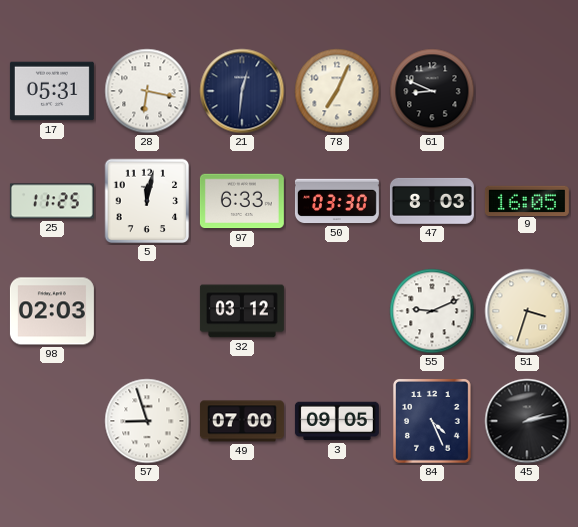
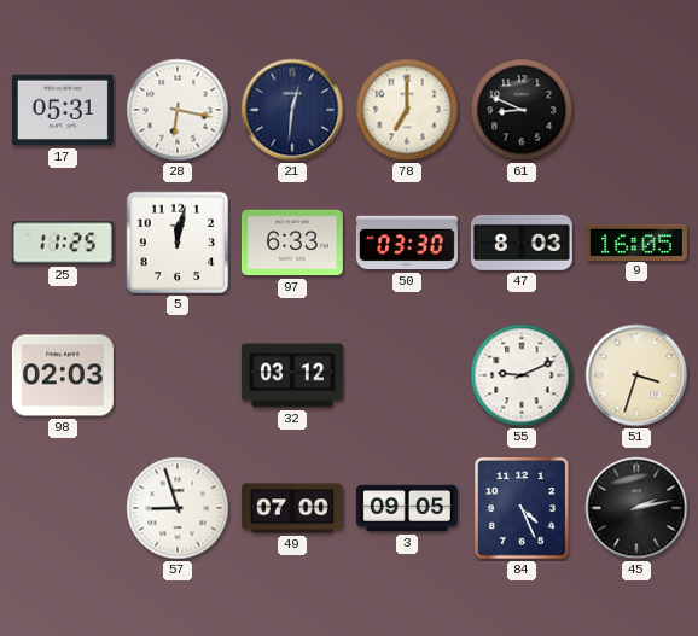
78: 7:04 -> 7:00 (407, 110)
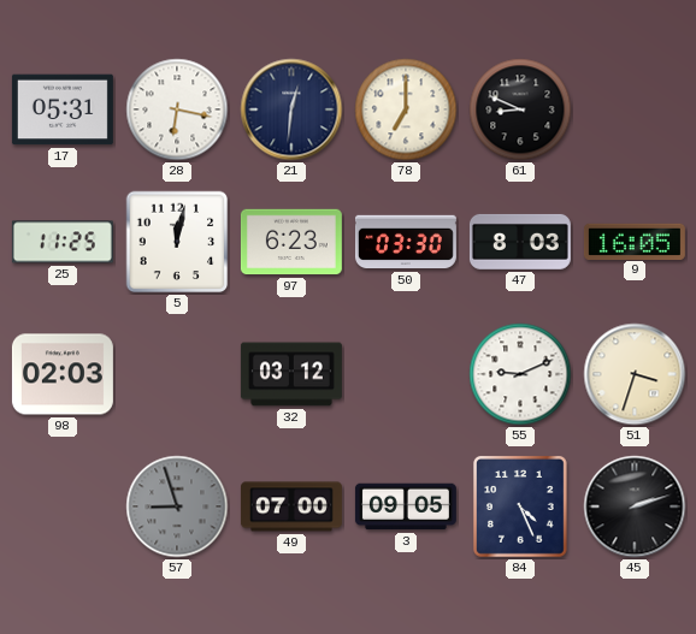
97: 6:33 -> 6:23 (291, 242)
57 dial: white -> grey (177, 506)
45: 2:13 -> 2:12 (635, 506)
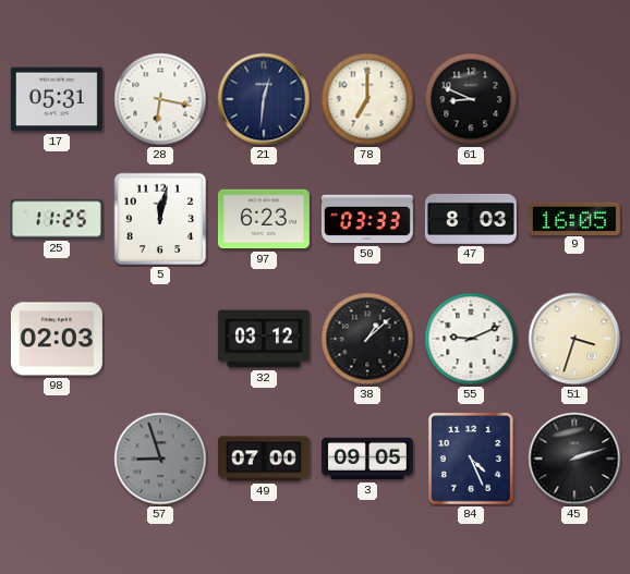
50: 03:30 -> 03:33 (367, 219)
38: none -> 1:08 (367, 339)
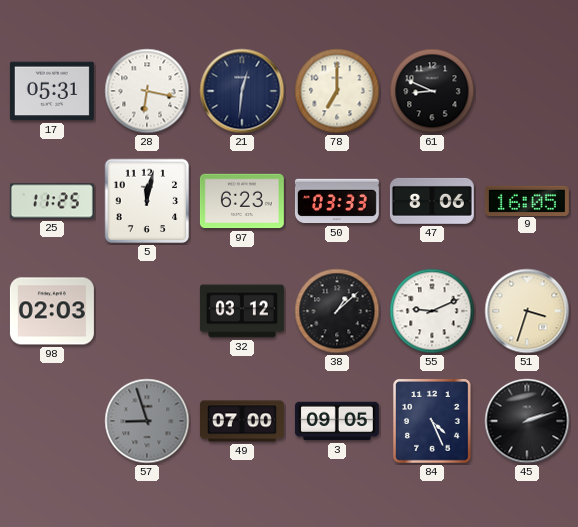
47: 8:03 -> 8:06 (432, 201)
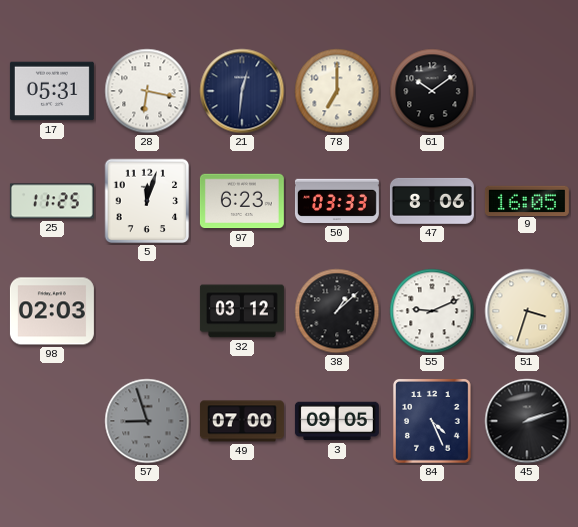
61: 8:49 -> 10:09 (432, 91)
5: 12:02 -> 12:03 (147, 201)
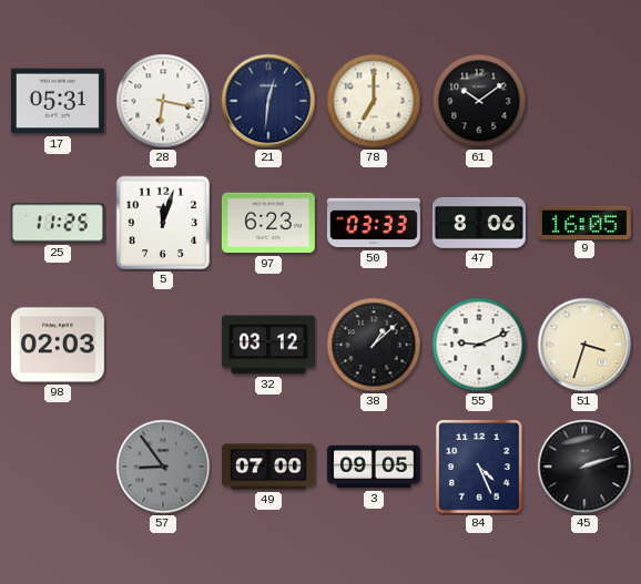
57: 8:57 -> 8:54 (163, 467)
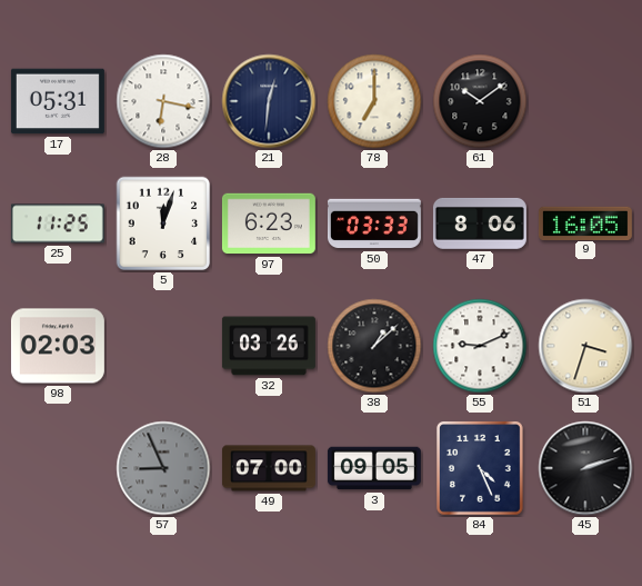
32: 03:12 -> 03:26 (269, 346)
57: 8:54 -> 8:56 (163, 468)
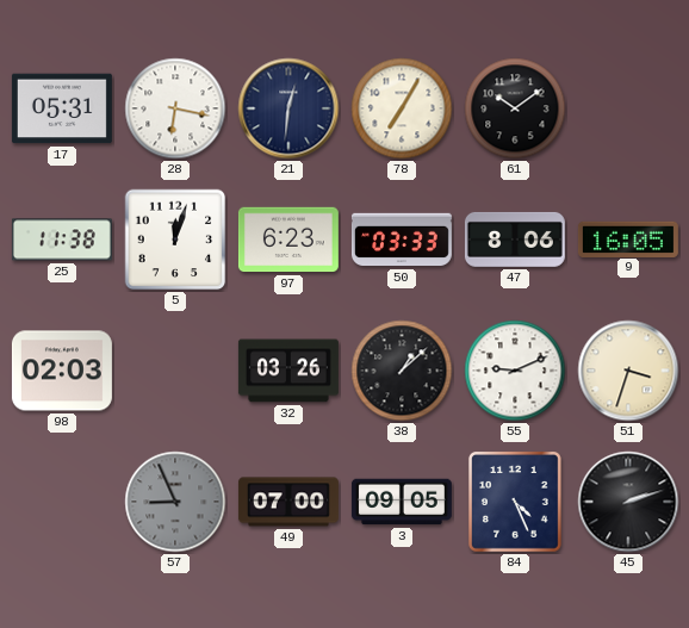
78: 7:00 -> 7:05 (402, 108)
25: 11:25 -> 11:38 (62, 240)
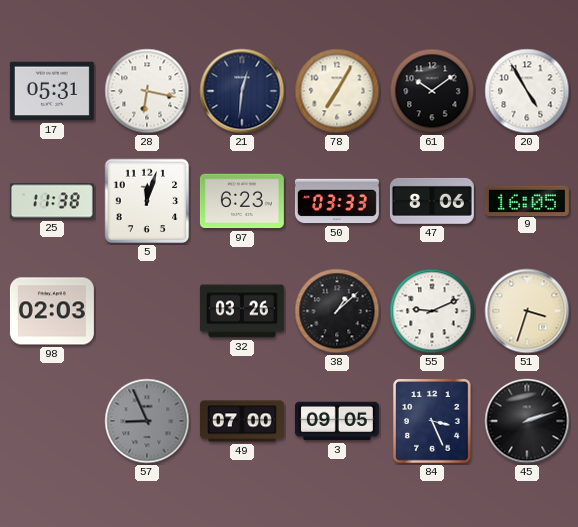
20: none -> 4:55 (527, 91)
84: 4:26 -> 3:26 (432, 422)
